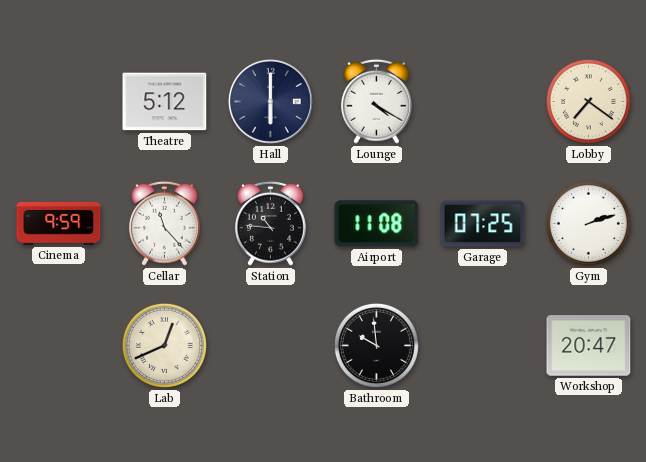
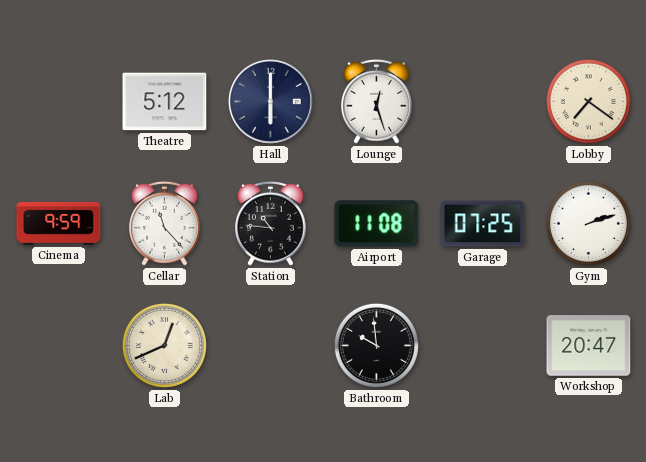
Lounge: 4:20 -> 12:27 (377, 101)
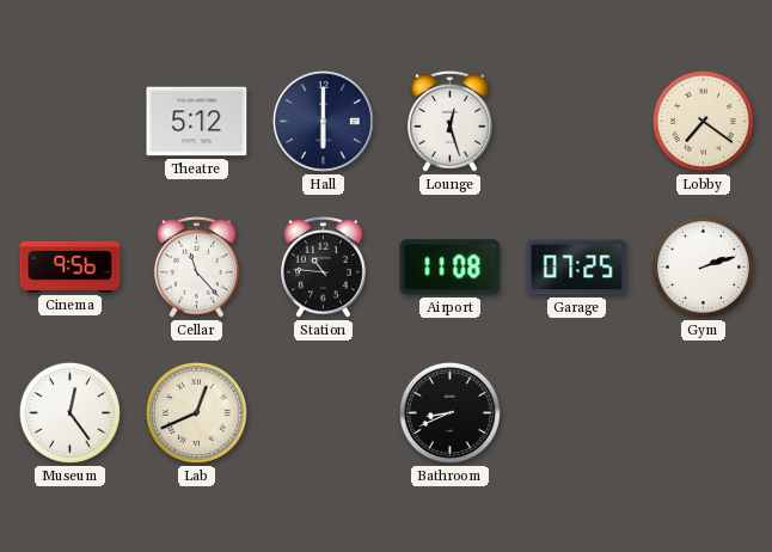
Cinema: 9:59 -> 9:56 (71, 266)
Museum: none -> 12:24 (69, 412)
Bathroom: 9:59 -> 8:41 (449, 412)
Workshop: 20:47 -> none (589, 346)
